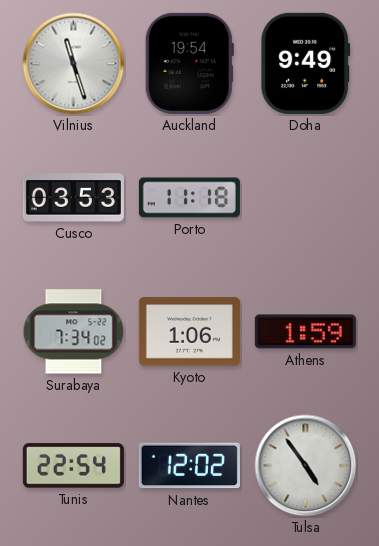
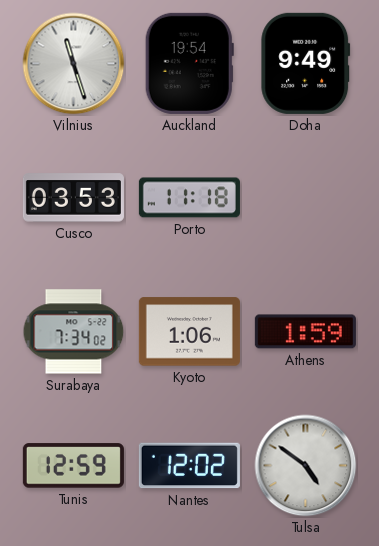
Tunis: 22:54 -> 12:59 (73, 466)
Tulsa: 4:54 -> 4:51 (306, 466)
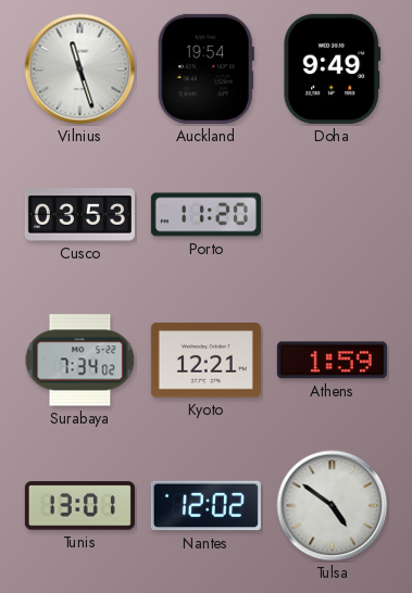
Porto: 11:18 -> 11:20 (205, 215)
Kyoto: 1:06 -> 12:21 (205, 361)
Tunis: 12:59 -> 13:01 (79, 506)
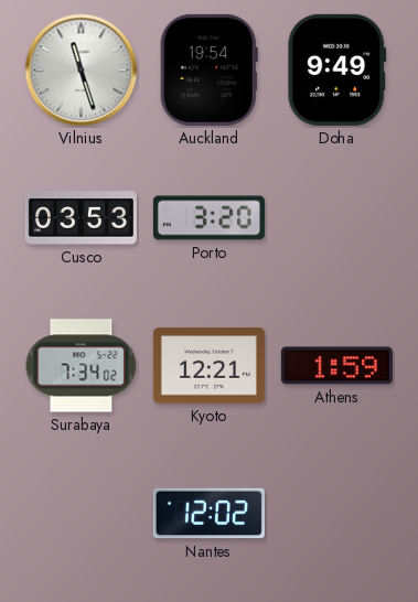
Porto: 11:20 -> 3:20 (208, 218)
Tunis: 13:01 -> none (79, 506)
Tulsa: 4:51 -> none (333, 506)
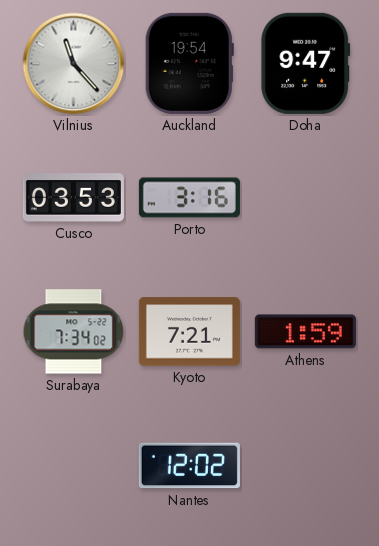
Vilnius: 11:27 -> 11:23 (74, 64)
Doha: 9:49 -> 9:47 (306, 63)
Porto: 3:20 -> 3:16 (189, 198)
Kyoto: 12:21 -> 7:21 (189, 332)
